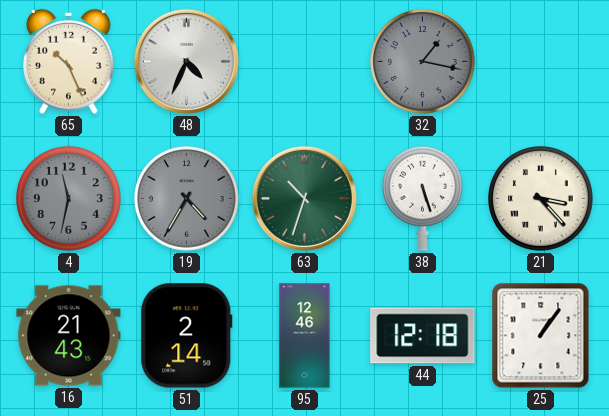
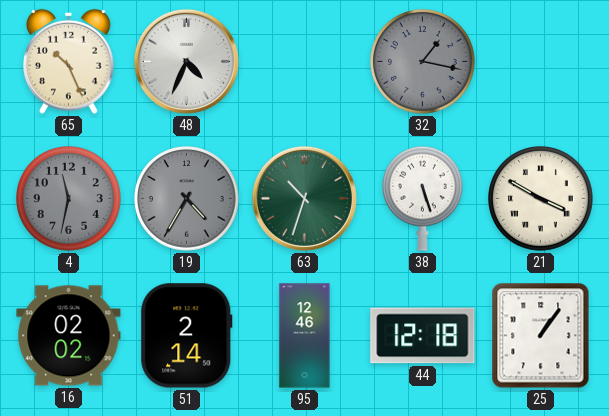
21: 3:23 -> 3:50 (541, 199)
16: 21:43 -> 02:02 (69, 336)
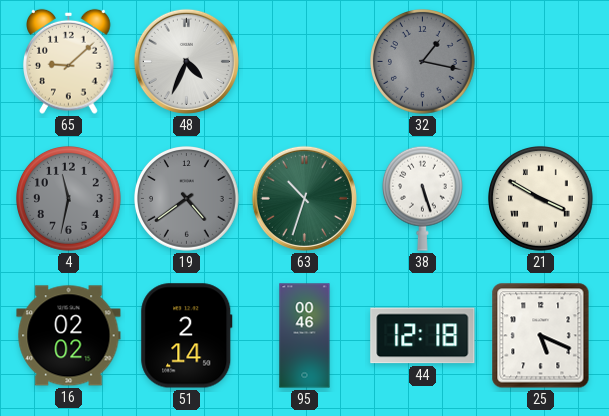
65: 10:26 -> 9:08 (69, 61)
19: 4:35 -> 4:39 (187, 199)
95: 12:46 -> 00:46 (305, 336)
25: 1:06 -> 5:19 (541, 336)
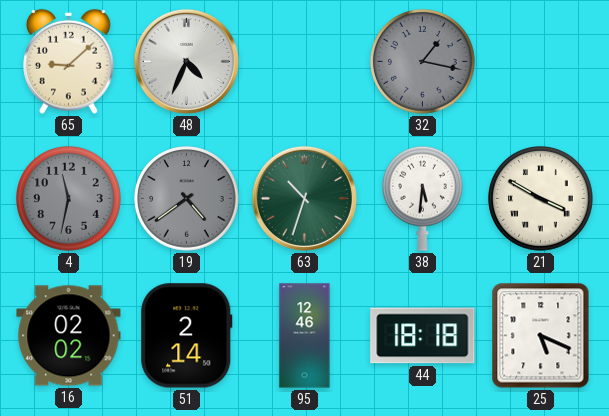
38: 5:27 -> 5:31 (422, 198)
95: 00:46 -> 12:46 (305, 336)
44: 12:18 -> 18:18 (423, 336)
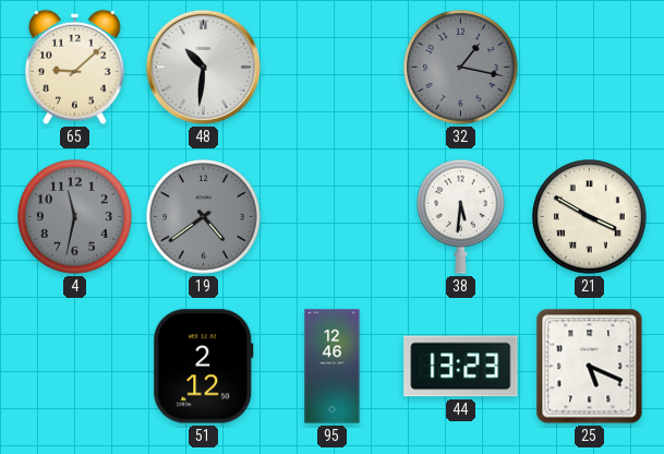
48: 4:34 -> 10:31 (203, 67)
63: 10:33 -> none (304, 198)
16: 02:02 -> none (69, 336)
51: 2:14 -> 2:12 (204, 367)
44: 18:18 -> 13:23 (461, 367)
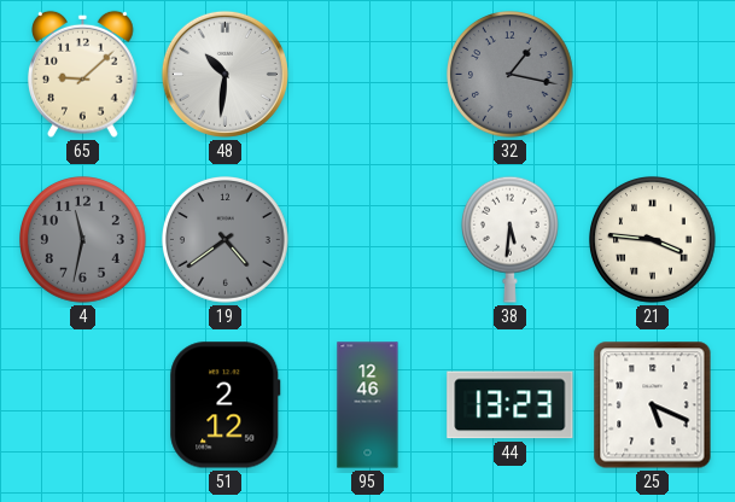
21: 3:50 -> 3:46 (653, 240)
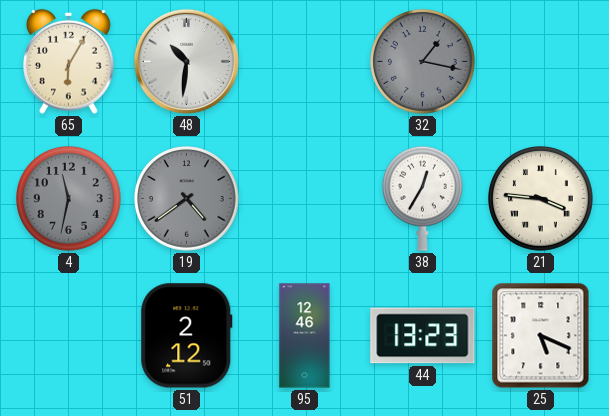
65: 9:08 -> 6:05 (69, 61)
38: 5:31 -> 12:35 (422, 198)
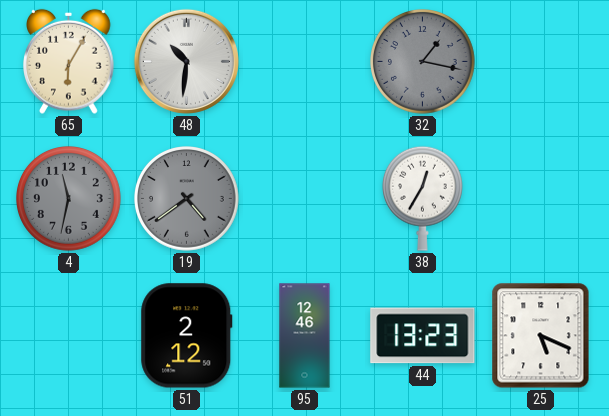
21: 3:46 -> none (541, 199)
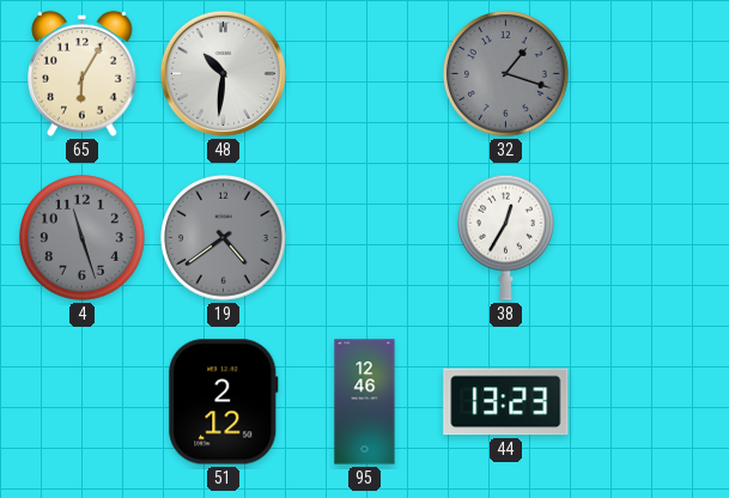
32: 1:17 -> 1:18 (506, 74)
4: 11:32 -> 11:27 (83, 238)
25: 5:19 -> none (541, 336)
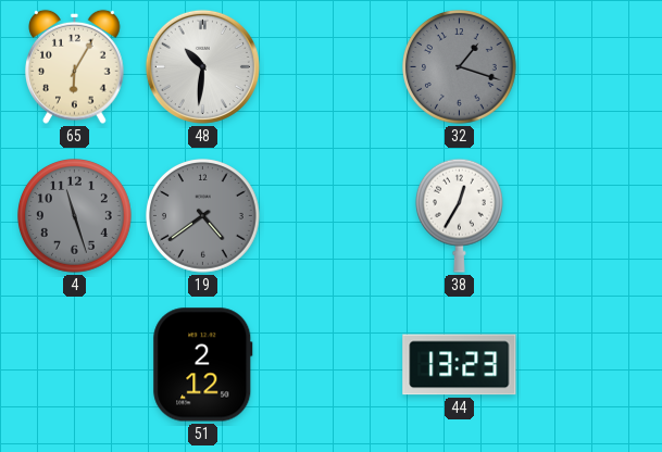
95: 12:46 -> none (365, 402)
